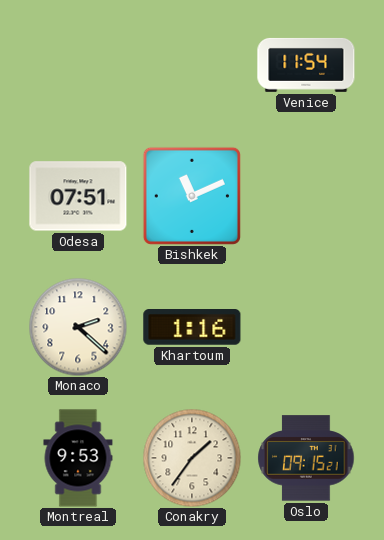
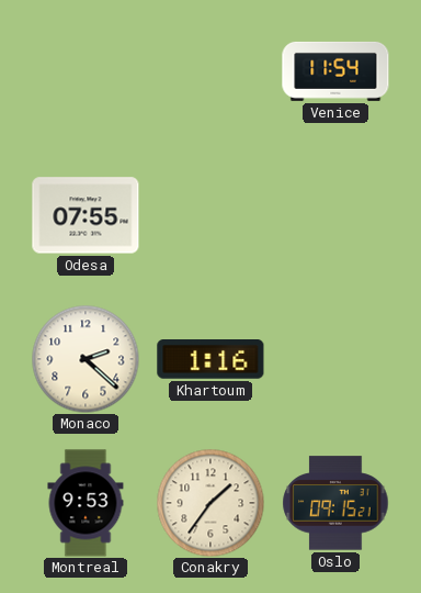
Odesa: 07:51 -> 07:55 (86, 215)
Bishkek: 11:11 -> none (192, 196)
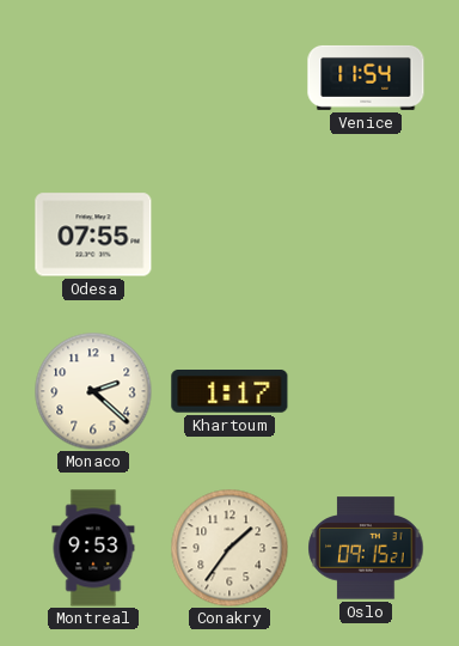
Khartoum: 1:16 -> 1:17 (229, 392)
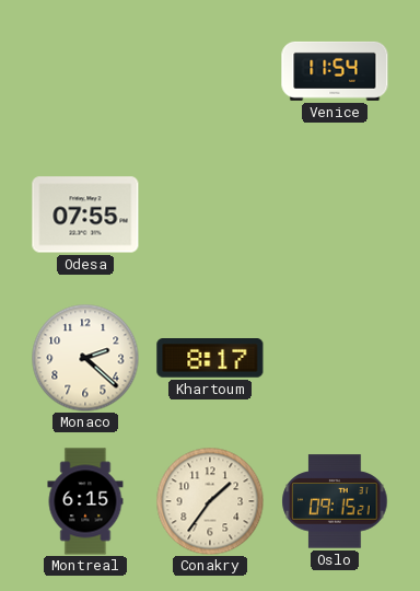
Khartoum: 1:17 -> 8:17 (210, 359)
Montreal: 9:53 -> 6:15 (85, 501)
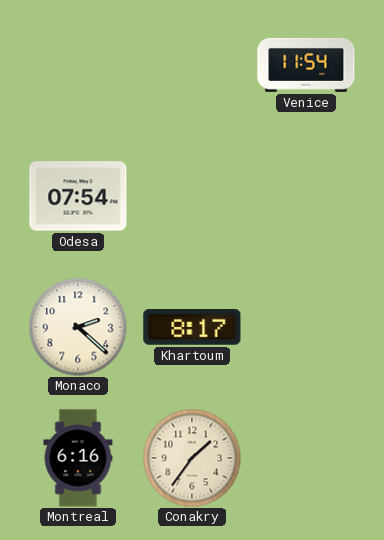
Odesa: 07:55 -> 07:54 (78, 196)
Montreal: 6:15 -> 6:16 (78, 458)
Oslo: 09:15 -> none (335, 501)
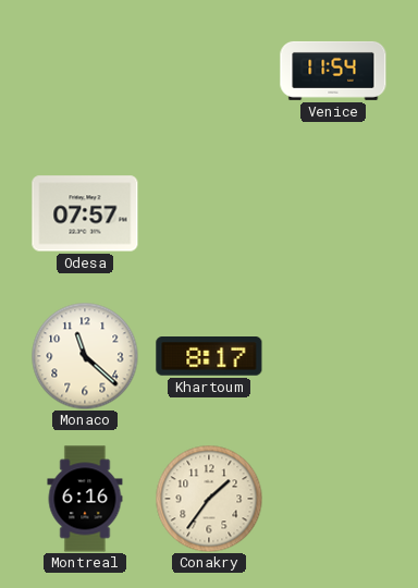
Odesa: 07:54 -> 07:57 (85, 213)
Monaco: 2:22 -> 11:22 (85, 356)
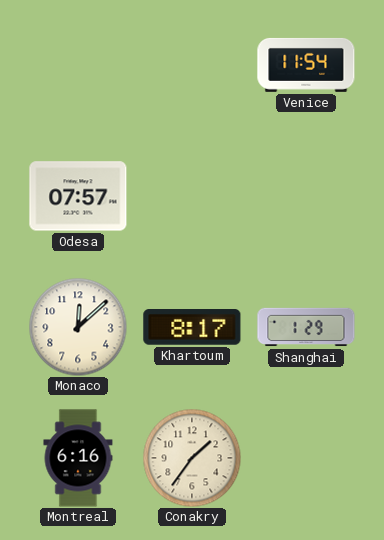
Monaco: 11:22 -> 12:08 (78, 327)
Shanghai: none -> 1:29 (306, 327)
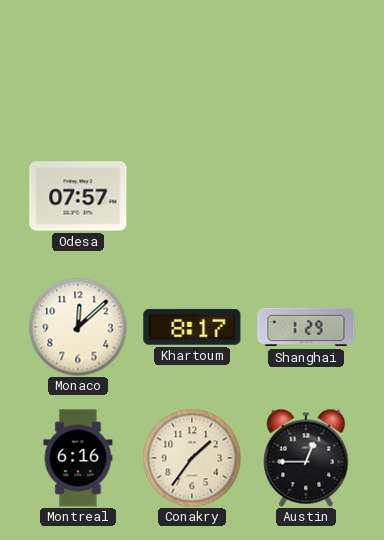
Venice: 11:54 -> none (306, 65)
Austin: none -> 12:45 (306, 458)
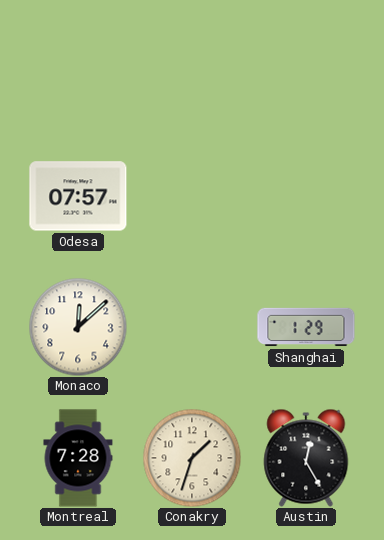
Khartoum: 8:17 -> none (192, 328)
Montreal: 6:16 -> 7:28 (78, 458)
Conakry: 1:36 -> 1:33 (192, 458)
Austin: 12:45 -> 12:25 (306, 458)
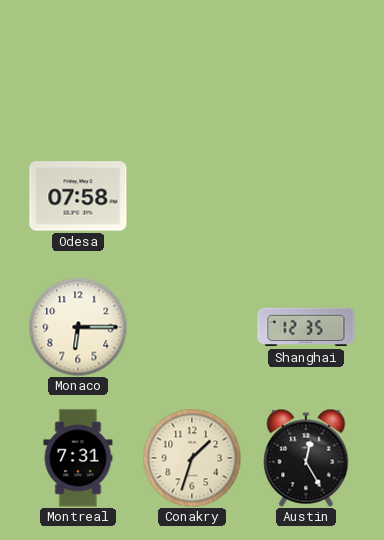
Odesa: 07:57 -> 07:58 (78, 196)
Monaco: 12:08 -> 6:15 (78, 327)
Shanghai: 1:29 -> 12:35 (306, 327)
Montreal: 7:28 -> 7:31 (78, 458)
